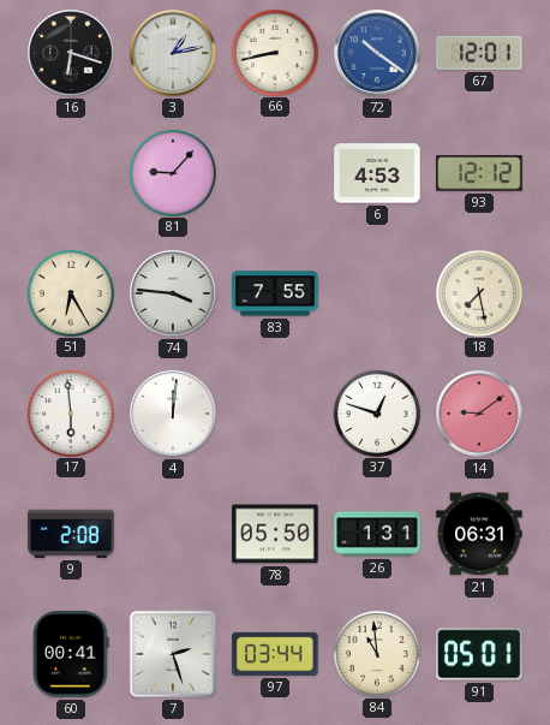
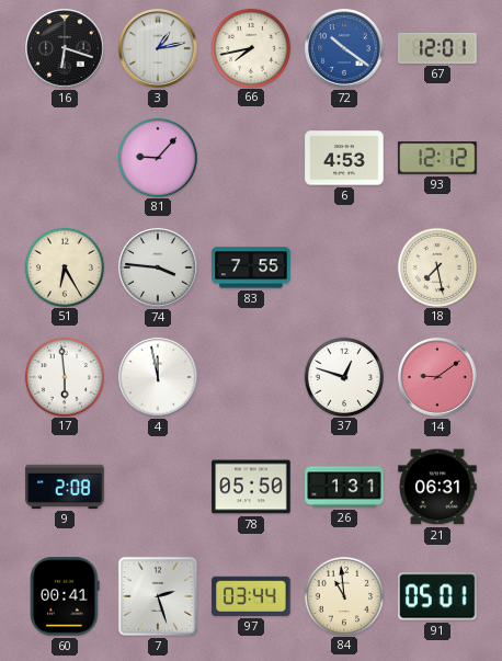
66: 8:43 -> 7:43 (250, 47)
4: 12:01 -> 11:58 (158, 377)
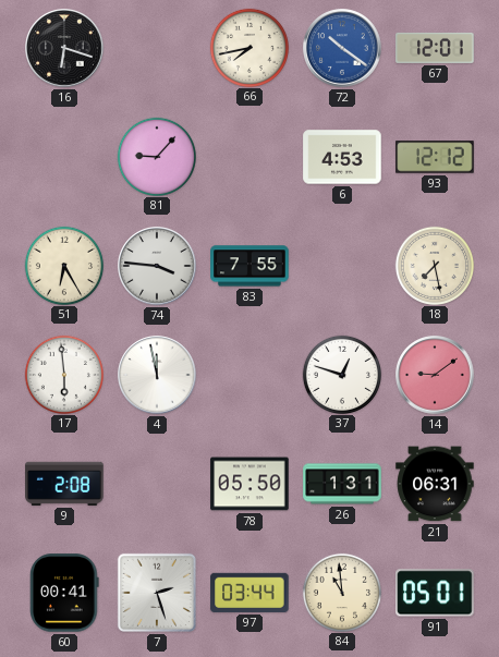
3: 1:13 -> none (158, 48)
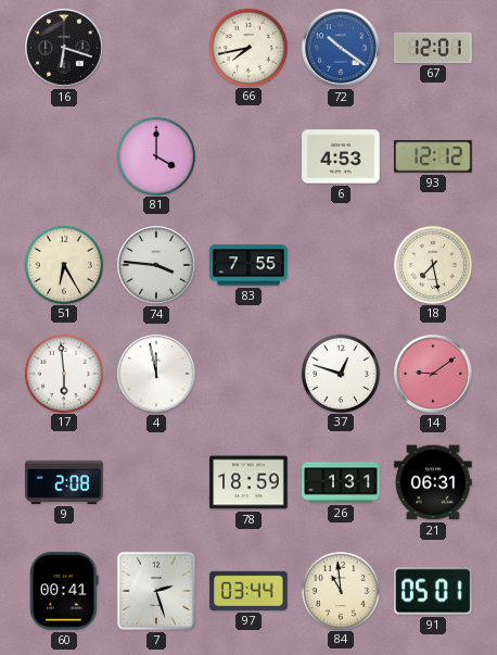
81: 9:07 -> 4:00 (155, 155)
78: 05:50 -> 18:59 (248, 482)
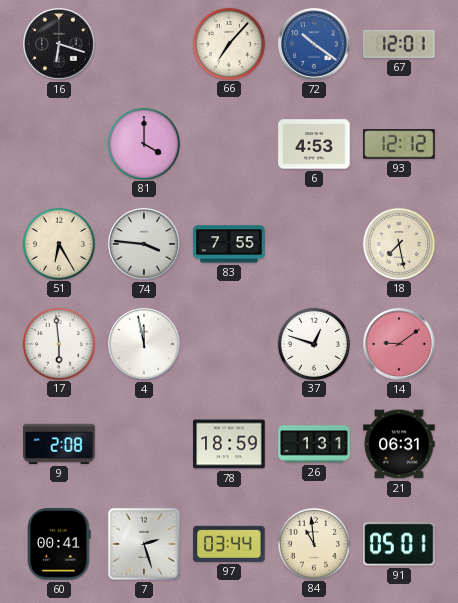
66: 7:43 -> 7:07 (228, 43)
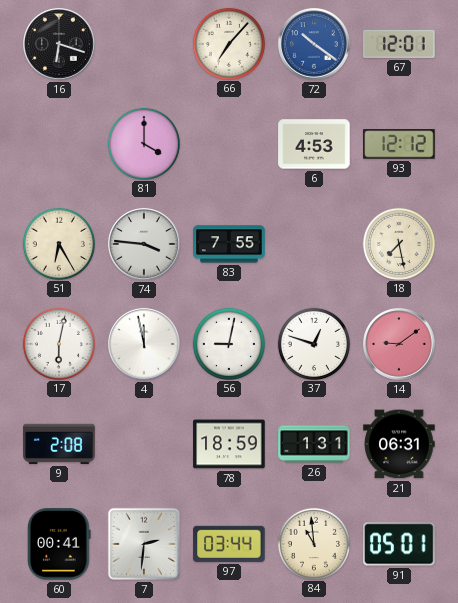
17: 5:59 -> 6:02 (58, 343)
56: none -> 9:02 (228, 343)
7: 2:27 -> 2:31 (144, 544)
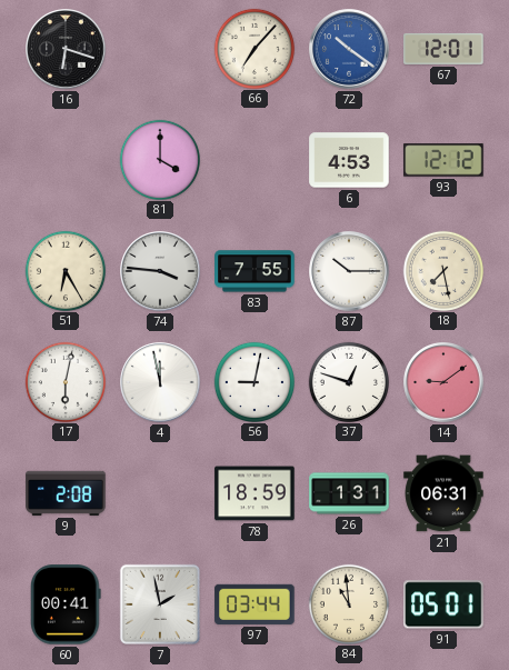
87: none -> 10:15 (349, 271)
7: 2:31 -> 1:58 (160, 604)
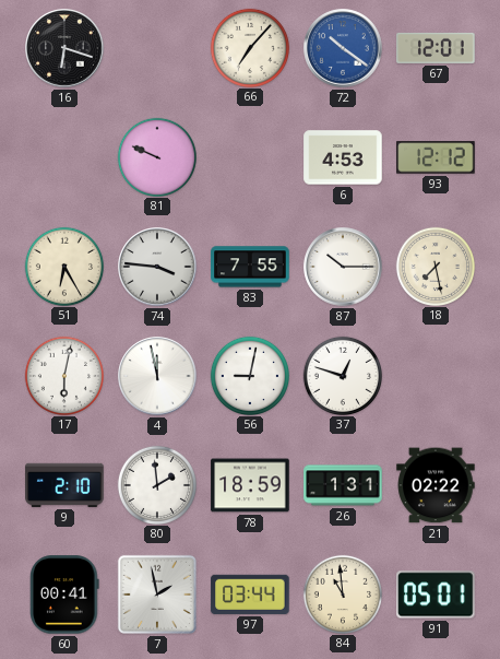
81: 4:00 -> 9:49 (156, 156)
14: 9:09 -> none (443, 382)
9: 2:08 -> 2:10 (64, 485)
80: none -> 1:59 (156, 484)
21: 06:31 -> 02:22 (436, 485)
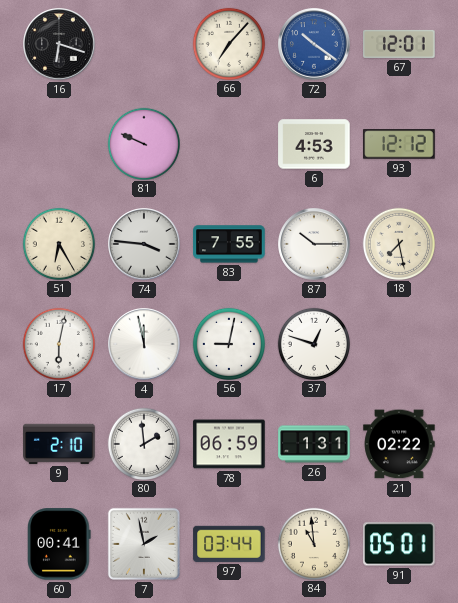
78: 18:59 -> 06:59 (229, 444)
